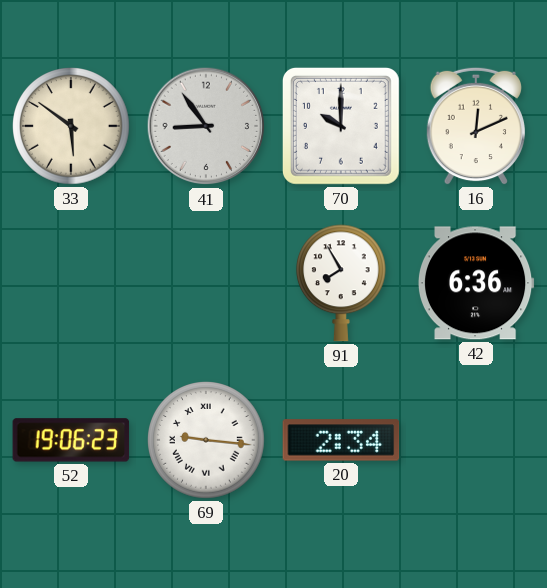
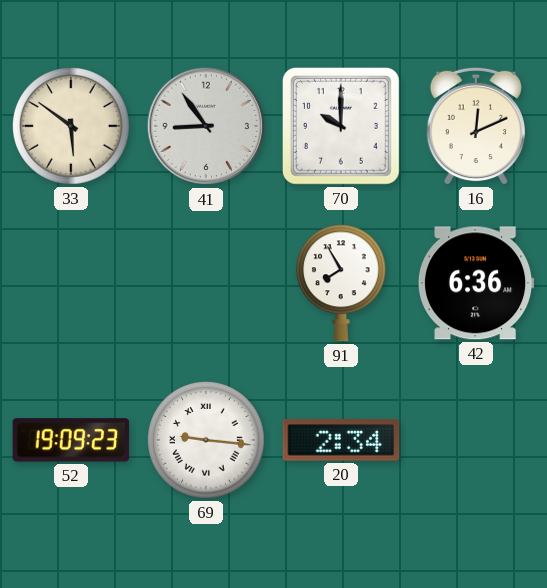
52: 19:06 -> 19:09 (71, 440)
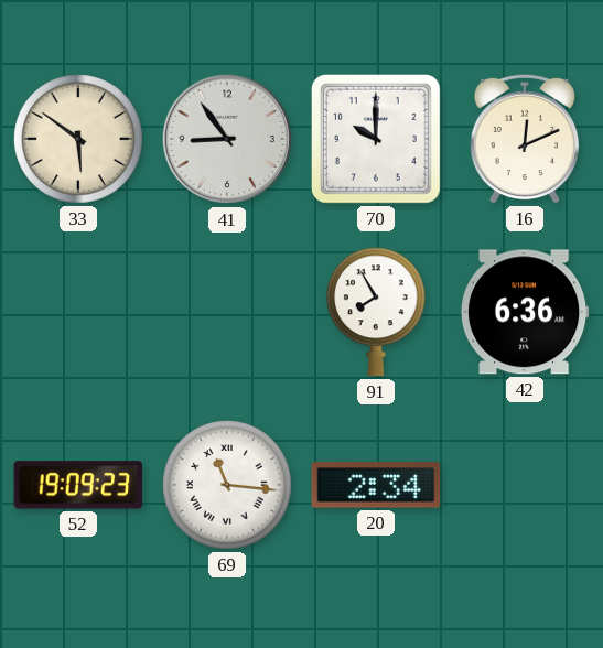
69: 9:16 -> 11:16 (228, 486)
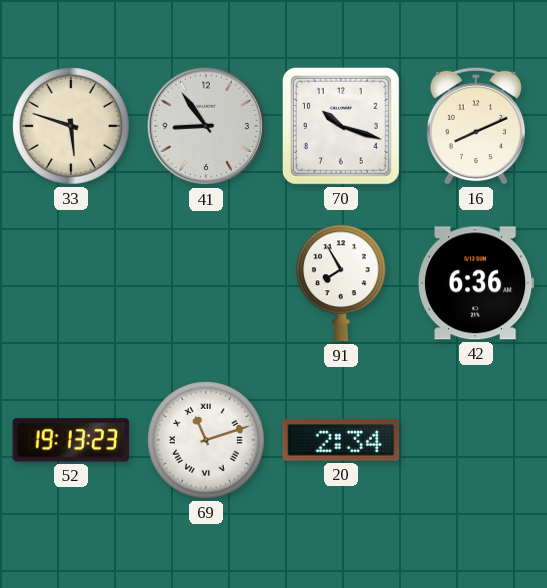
33: 5:51 -> 5:48 (72, 127)
70: 10:00 -> 10:18 (341, 126)
16: 12:11 -> 8:11 (476, 126)
52: 19:09 -> 19:13 (71, 440)
69: 11:16 -> 11:12 (207, 441)
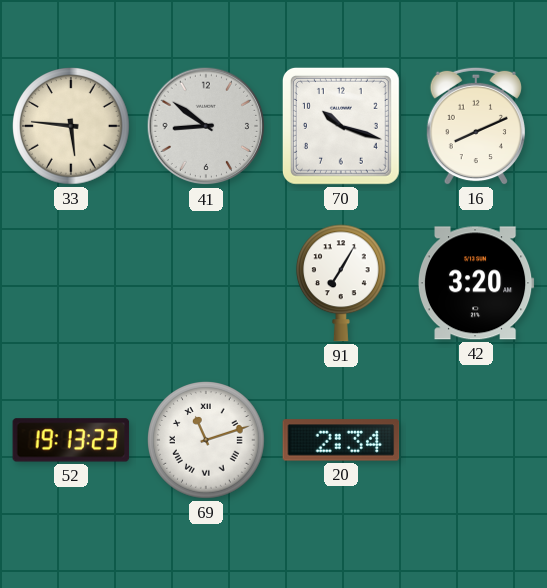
33: 5:48 -> 5:46 (72, 127)
41: 8:54 -> 8:51 (206, 126)
91: 7:55 -> 7:05 (341, 283)
42: 6:36 -> 3:20 (476, 283)
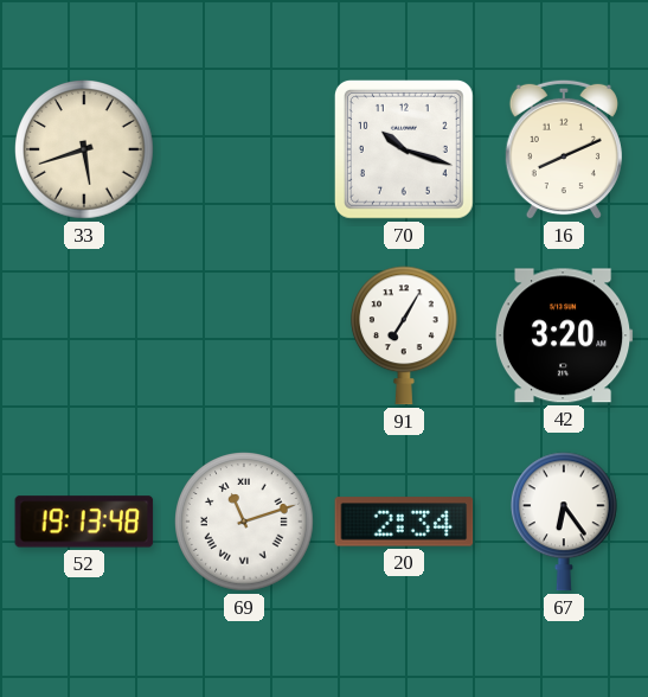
33: 5:46 -> 5:42 (85, 151)
41: 8:51 -> none (206, 126)
52: 19:13:23 -> 19:13:48 (84, 522)
67: none -> 6:24 (564, 522)
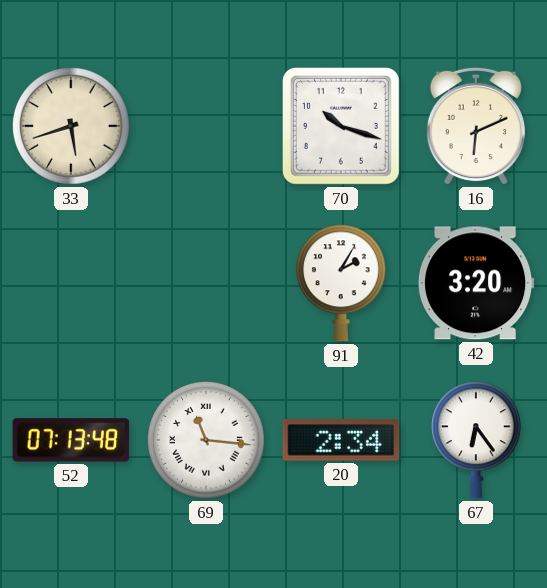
16: 8:11 -> 6:11 (476, 126)
91: 7:05 -> 2:05 (341, 283)
52: 19:13 -> 07:13 (71, 440)
69: 11:12 -> 11:16 (207, 441)
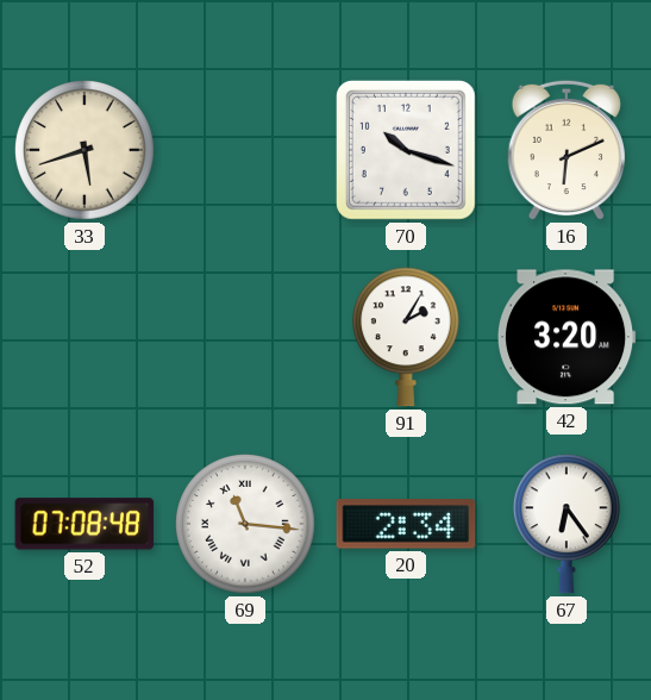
52: 07:13 -> 07:08 (84, 524)
